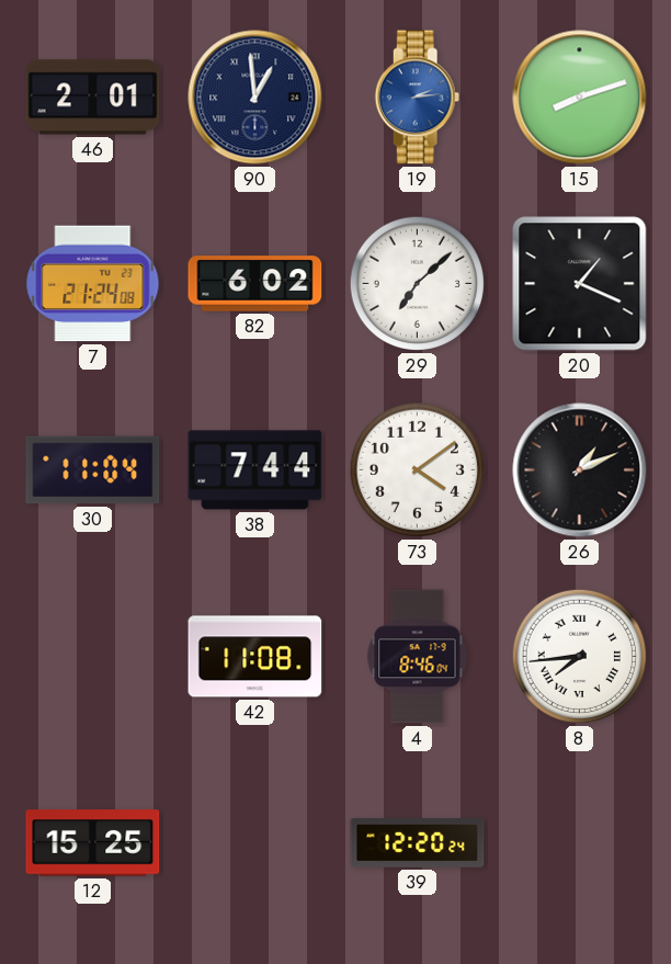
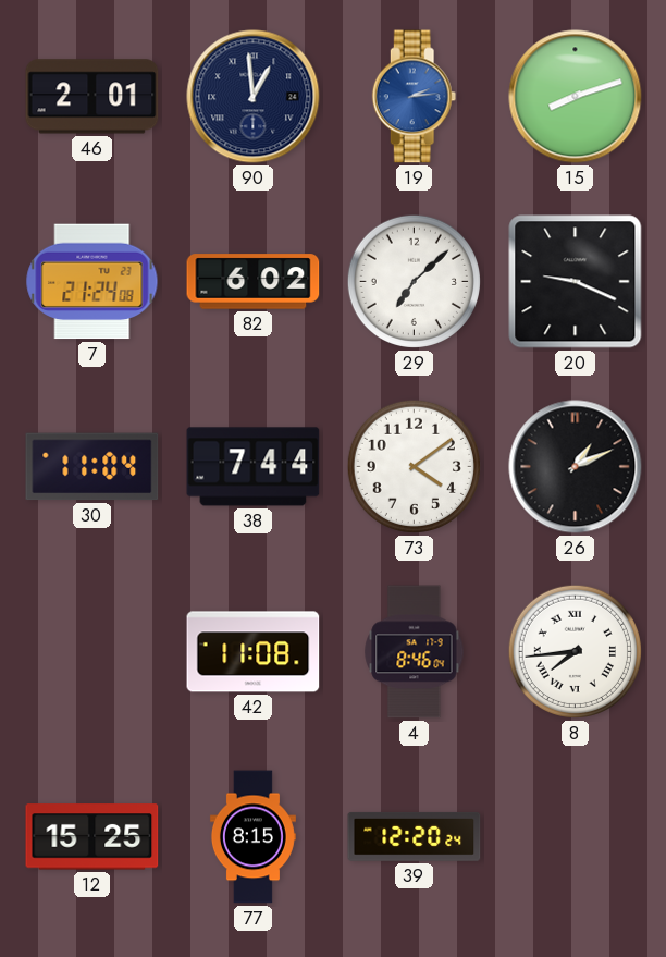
20: 1:19 -> 9:19 (576, 282)
77: none -> 8:15 (252, 837)
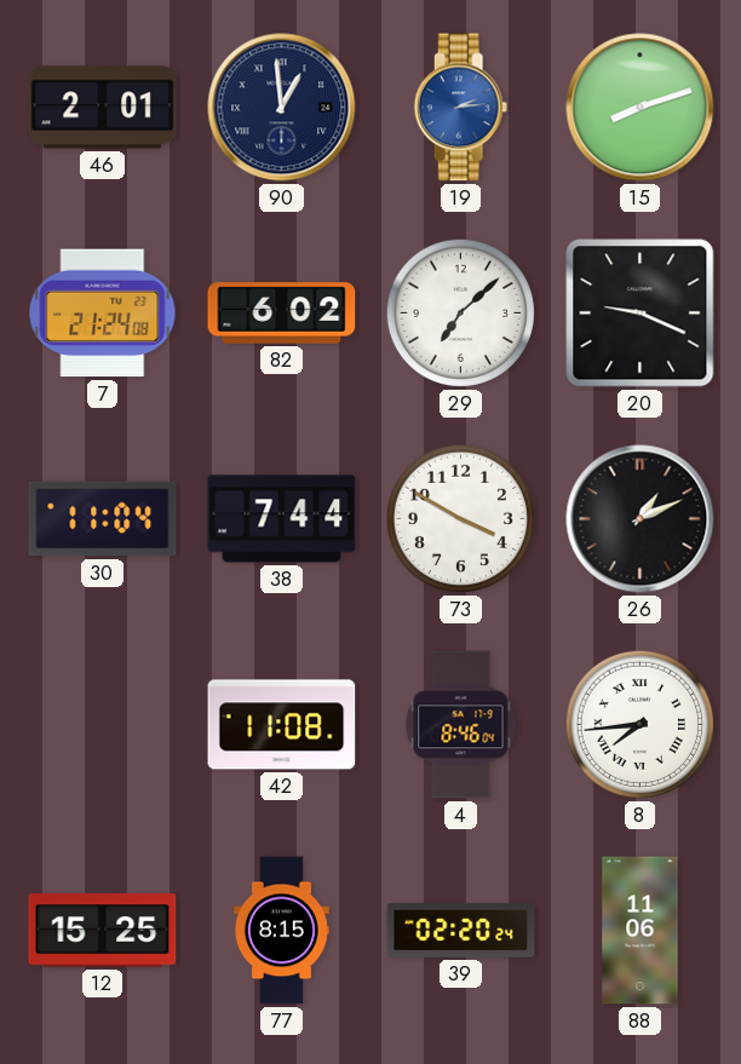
73: 4:09 -> 3:50 (460, 518)
39: 12:20 -> 02:20 (461, 930)
88: none -> 11:06 (641, 931)
